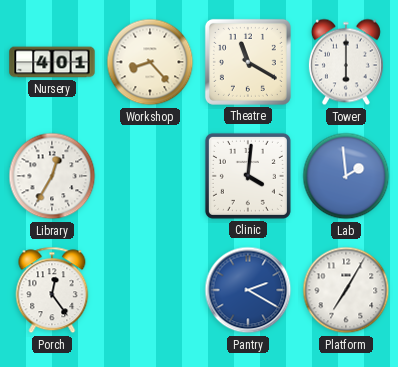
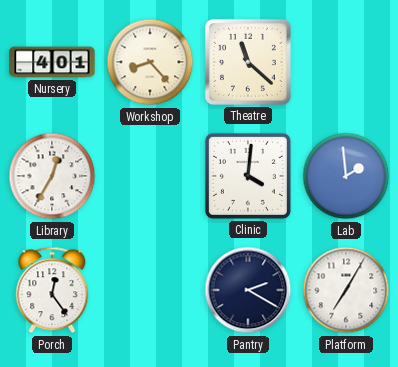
Theatre: 11:20 -> 11:22 (248, 62)
Tower: 6:00 -> none (346, 62)
Pantry dial: blue -> navy (248, 290)
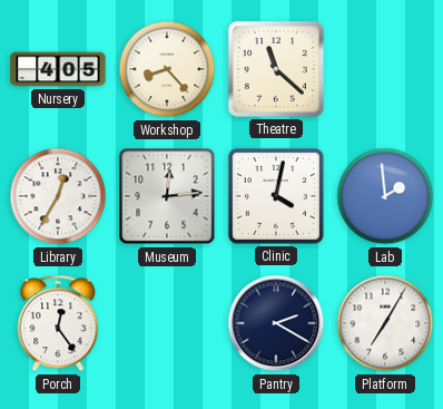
Nursery: 4:01 -> 4:05 (58, 69)
Museum: none -> 12:14 (167, 196)
Clinic: 4:01 -> 4:02 (276, 196)
